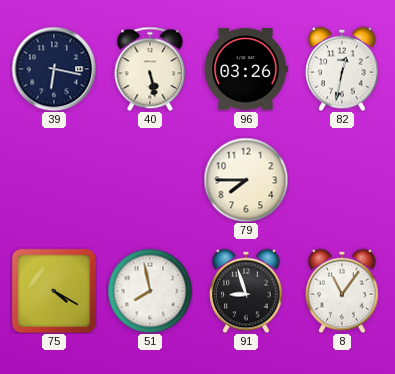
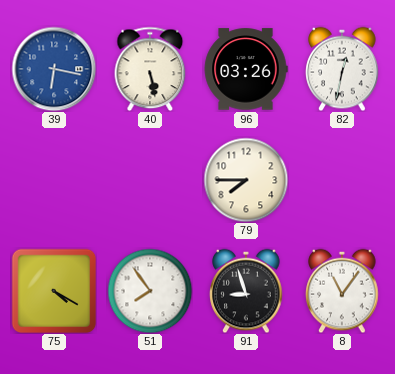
39 dial: navy -> blue (54, 69)
51: 7:58 -> 7:54 (150, 291)
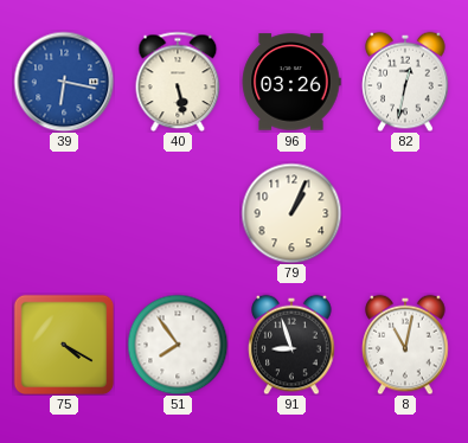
79: 7:45 -> 1:04 (291, 213)
8: 11:06 -> 11:02 (405, 345)
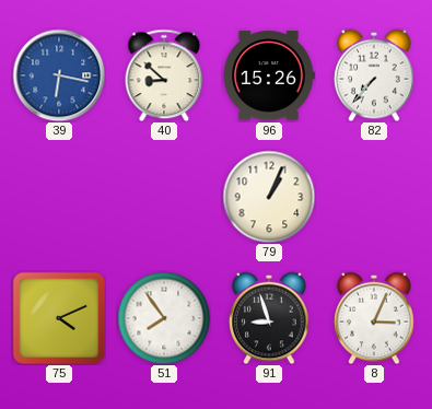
40: 5:28 -> 8:52 (164, 75)
96: 03:26 -> 15:26 (269, 75)
82: 12:32 -> 7:37 (374, 75)
75: 4:20 -> 4:11 (59, 318)
8: 11:02 -> 3:04 (374, 318)
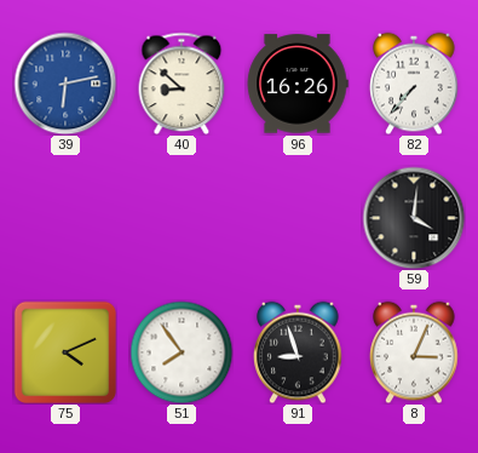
39: 6:17 -> 6:13 (65, 84)
96: 15:26 -> 16:26 (298, 84)
79: 1:04 -> none (269, 197)
59: none -> 4:01 (414, 218)
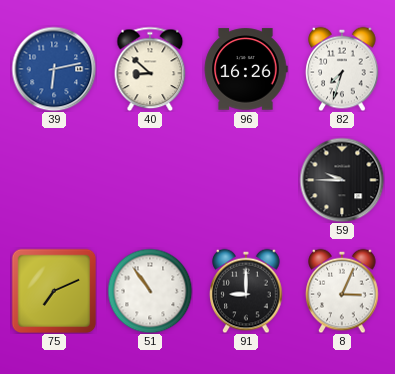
82: 7:37 -> 7:33 (342, 69)
59: 4:01 -> 9:45 (342, 180)
75: 4:11 -> 7:11 (54, 291)
51: 7:54 -> 10:54 (150, 291)
91: 8:57 -> 9:00 (246, 291)
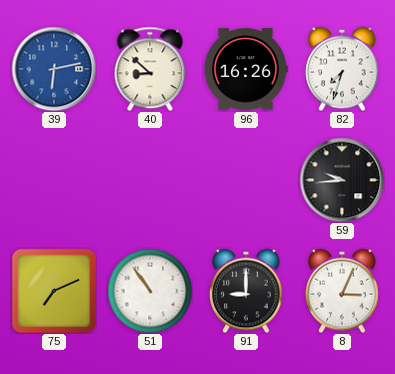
59: 9:45 -> 9:44 (342, 180)
